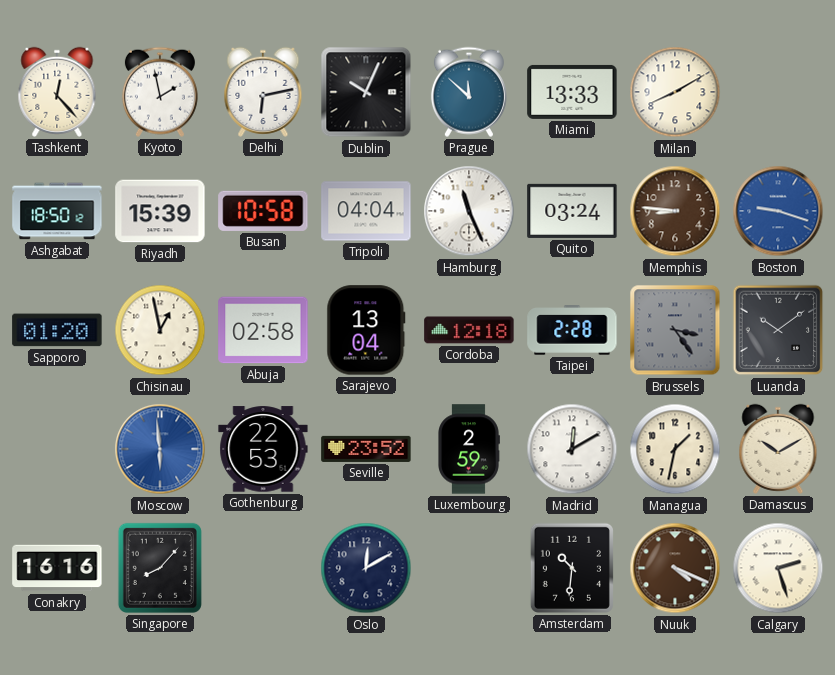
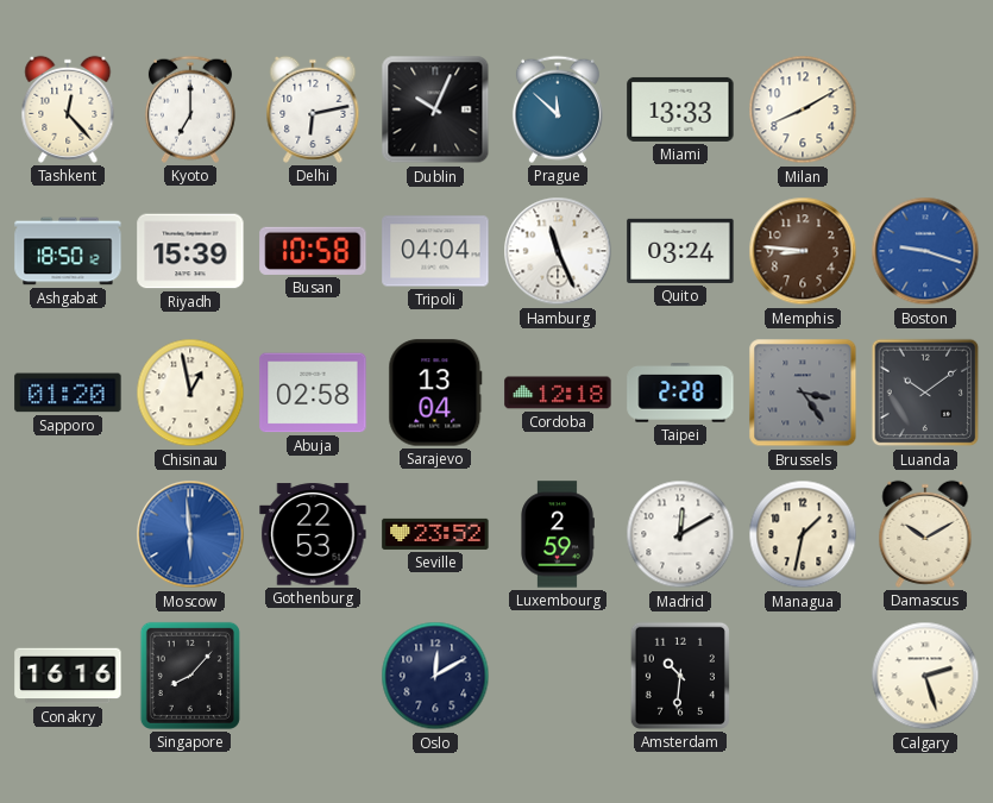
Kyoto: 1:58 -> 7:00 (190, 109)
Nuuk: 4:19 -> none (675, 568)
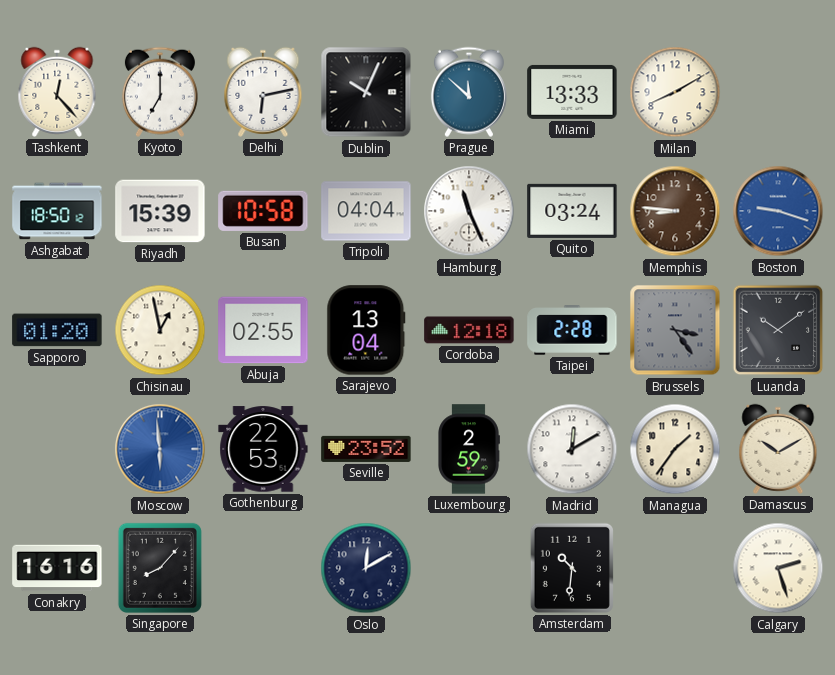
Abuja: 02:58 -> 02:55 (263, 330)
Managua: 1:32 -> 1:36 (675, 449)
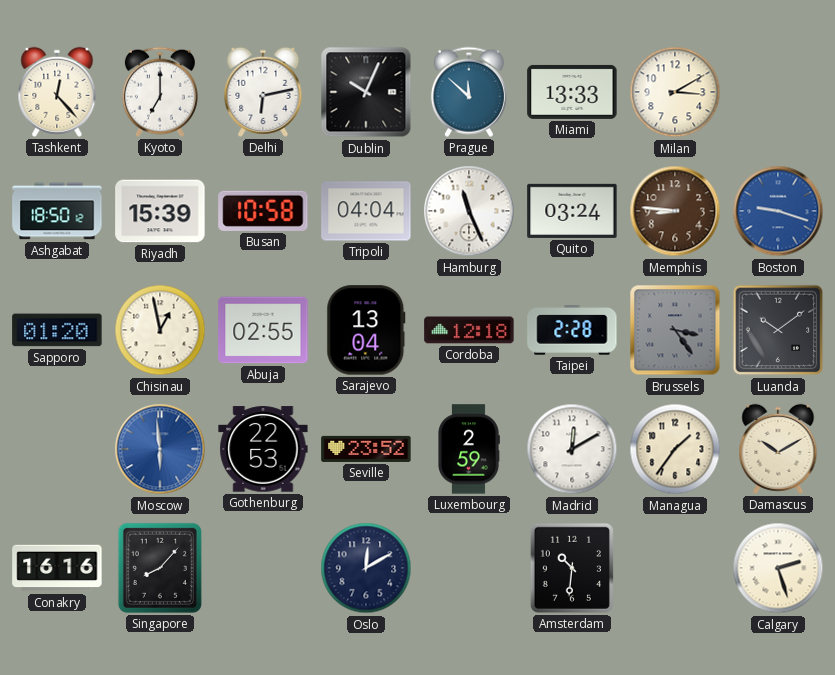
Milan: 8:10 -> 3:10 (675, 92)
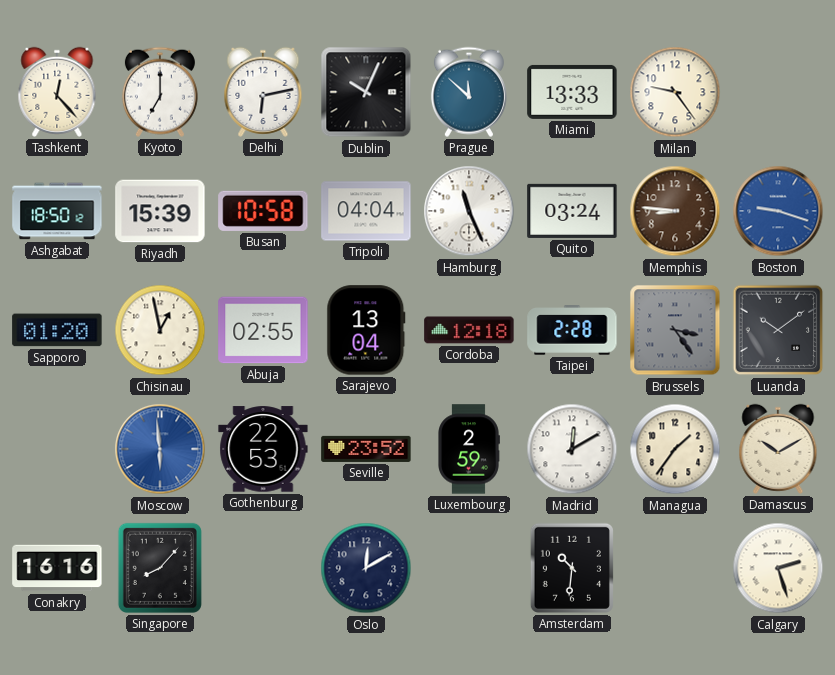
Milan: 3:10 -> 9:24 (675, 92)
